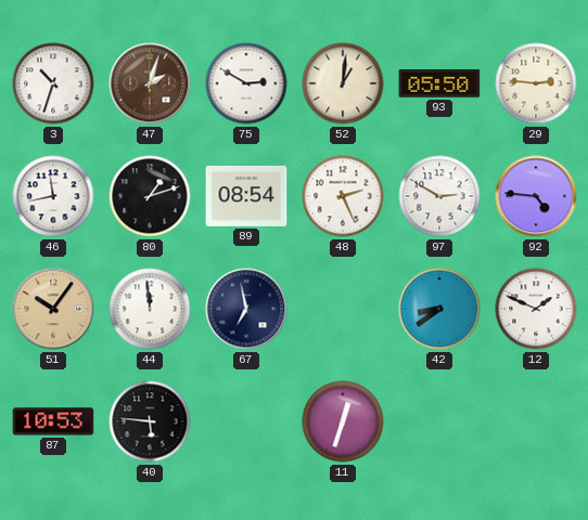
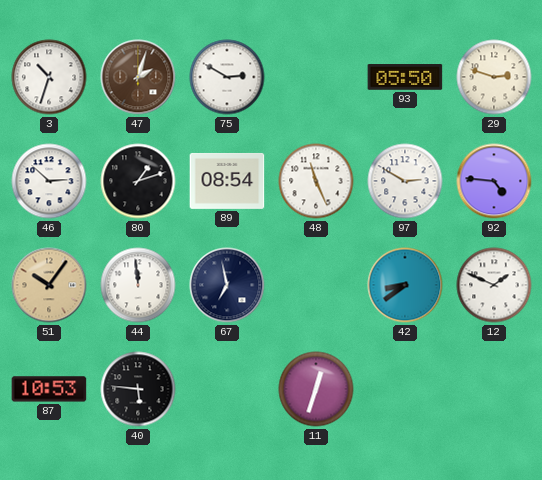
52: 1:01 -> none (343, 83)
29: 2:46 -> 2:48 (494, 77)
46: 11:43 -> 2:52 (49, 181)
48: 2:26 -> 11:26 (316, 181)
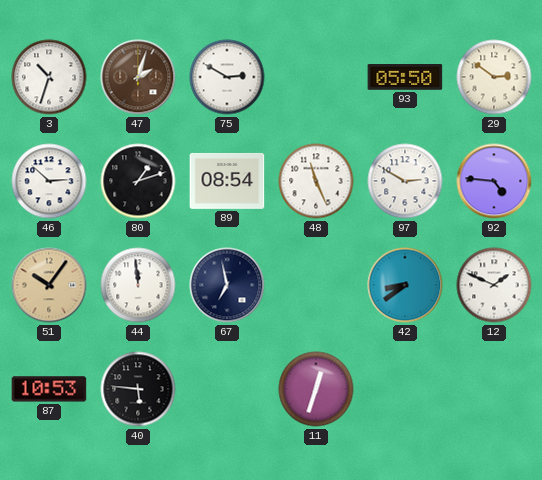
29: 2:48 -> 2:51 (494, 77)
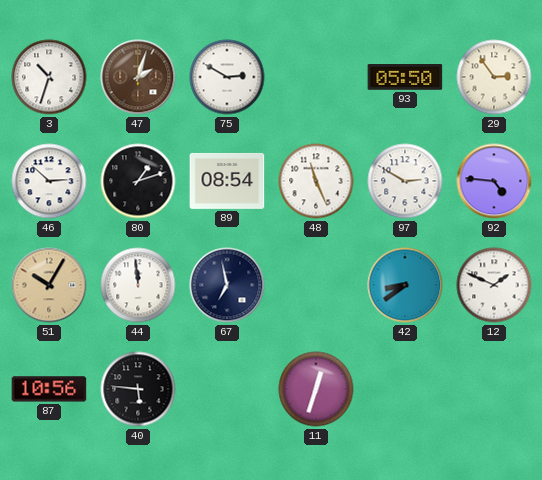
29: 2:51 -> 2:54 (494, 77)
51: 10:06 -> 10:05 (49, 285)
87: 10:53 -> 10:56 (49, 389)
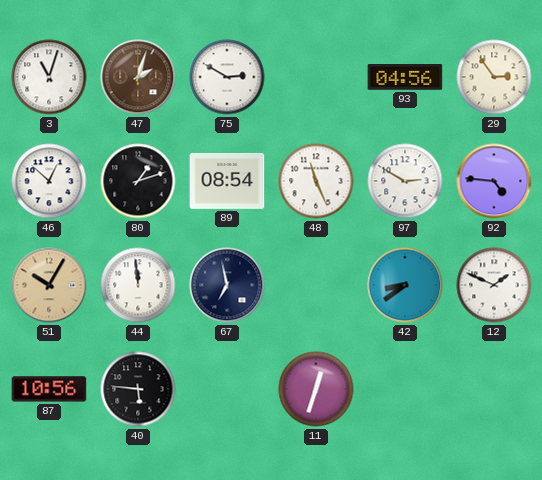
3: 10:33 -> 11:03 (49, 77)
93: 05:50 -> 04:56 (405, 78)
46: 2:52 -> 12:52 (49, 181)
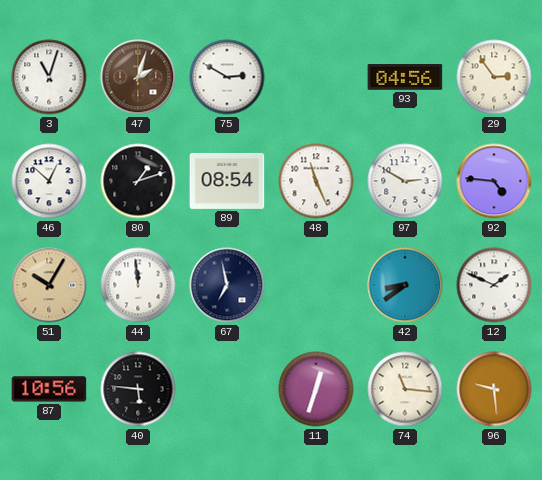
74: none -> 11:16 (405, 389)
96: none -> 9:29 (494, 389)
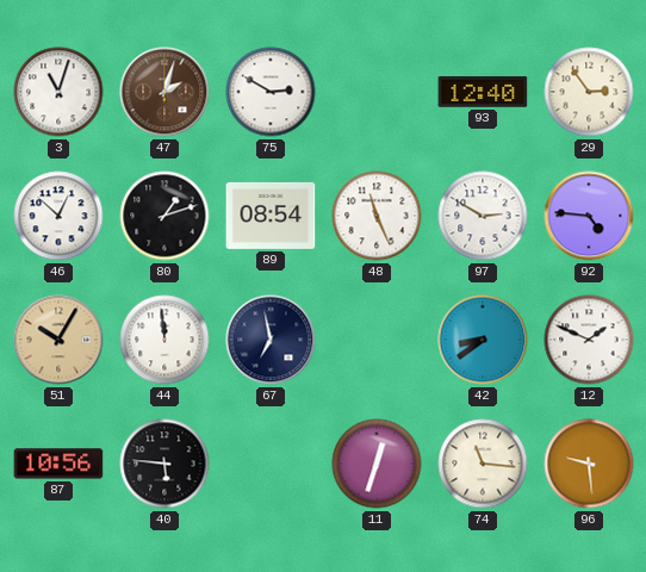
93: 04:56 -> 12:40 (483, 93)
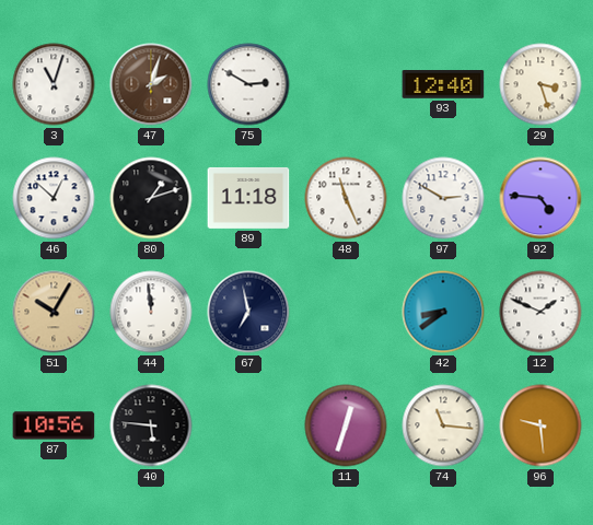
29: 2:54 -> 3:27 (540, 84)
89: 08:54 -> 11:18 (248, 198)
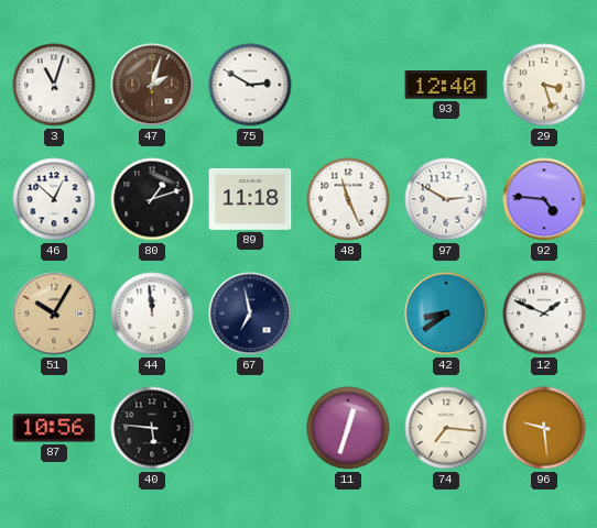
74: 11:16 -> 7:16 (446, 428)
